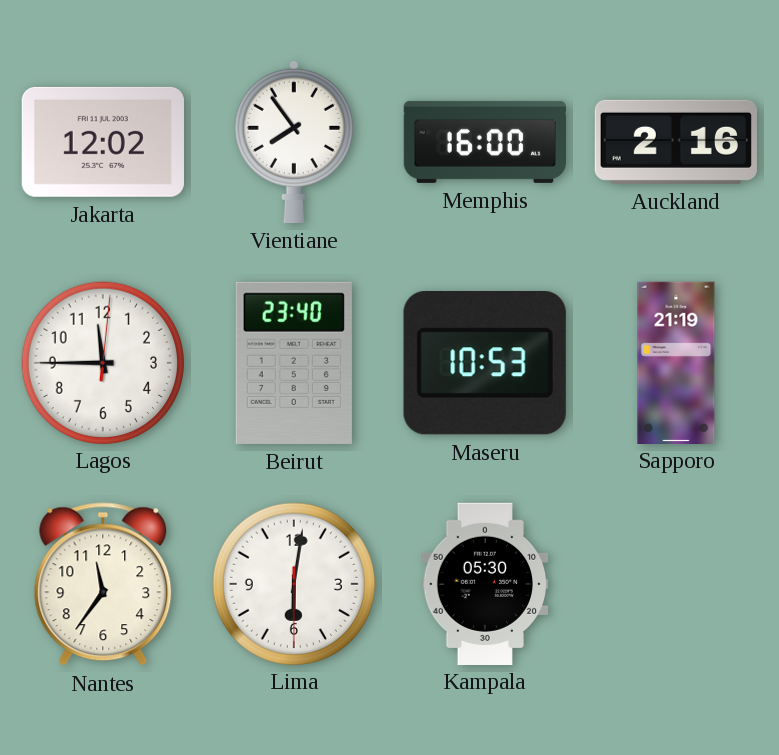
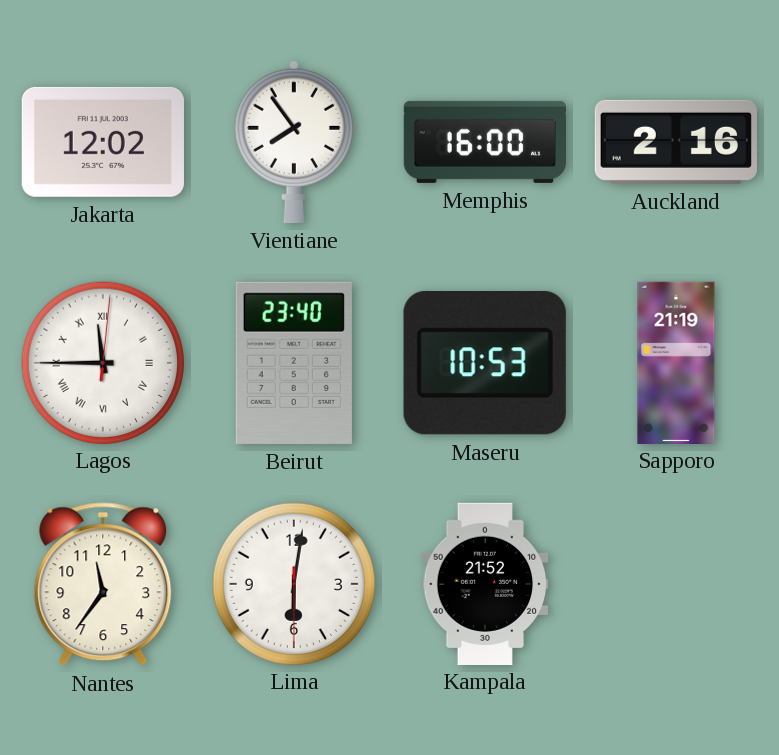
Lagos numerals: Arabic -> Roman (102, 362)
Kampala: 05:30 -> 21:52 (485, 583)
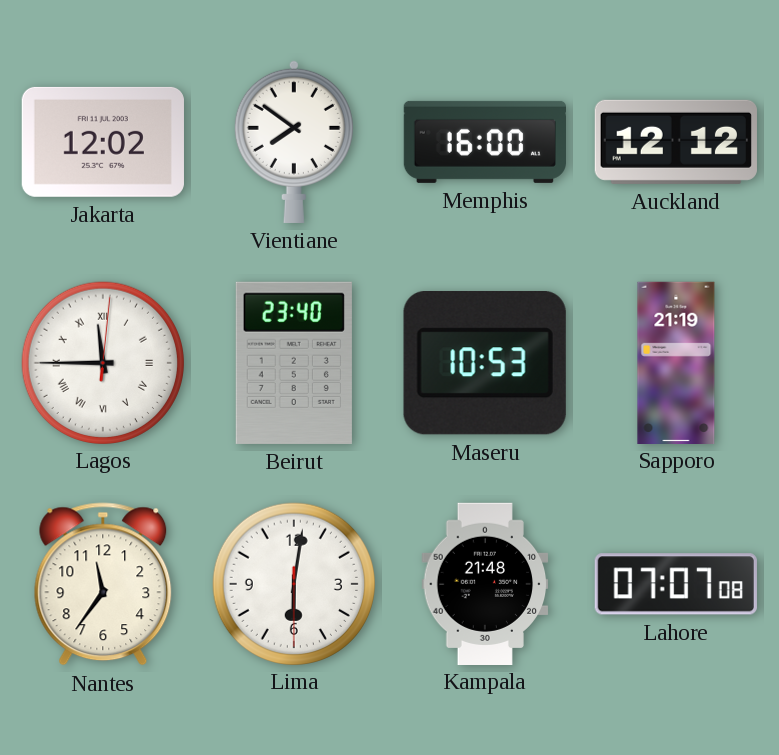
Vientiane: 7:54 -> 7:51 (294, 141)
Auckland: 2:16 -> 12:12 (676, 142)
Kampala: 21:52 -> 21:48 (485, 583)
Lahore: none -> 07:07 (676, 584)
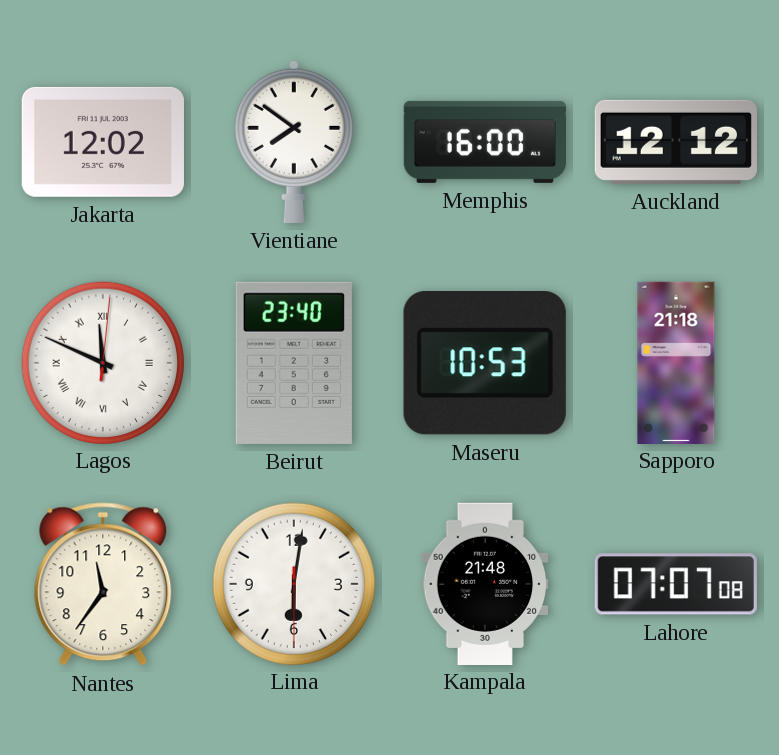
Lagos: 11:45 -> 11:49 (102, 362)
Sapporo: 21:19 -> 21:18 (676, 362)
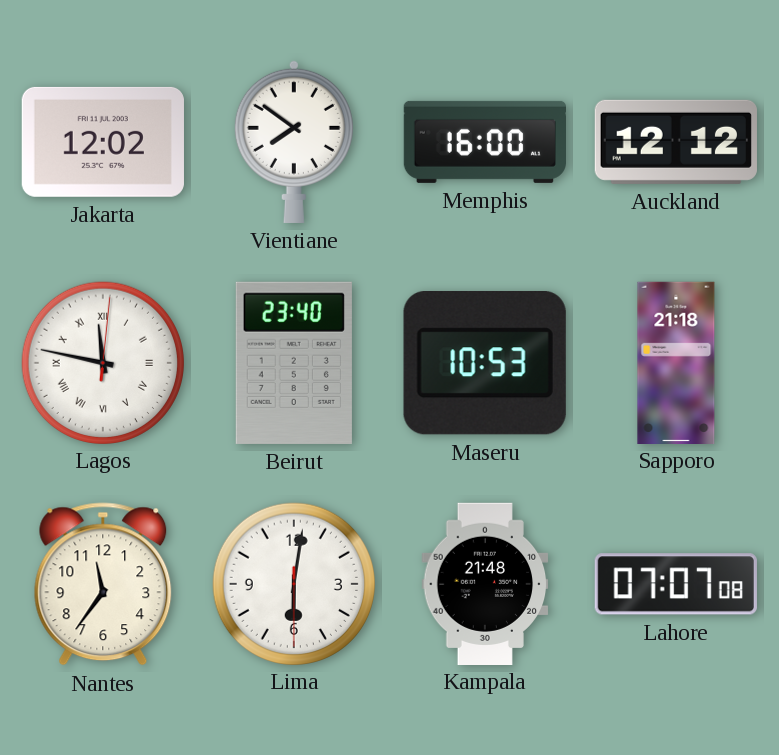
Lagos: 11:49 -> 11:47 (102, 362)
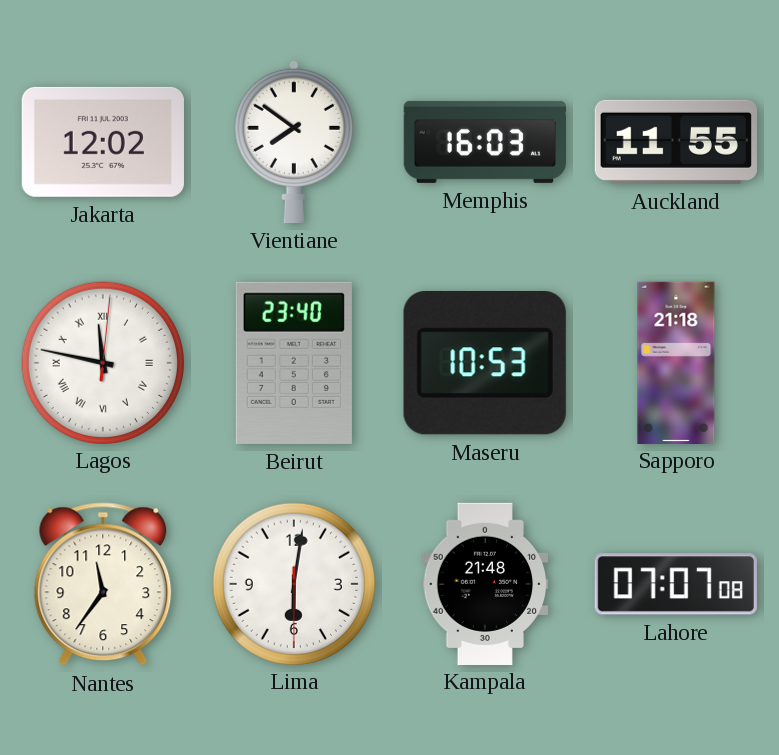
Memphis: 16:00 -> 16:03 (484, 142)
Auckland: 12:12 -> 11:55 (676, 142)
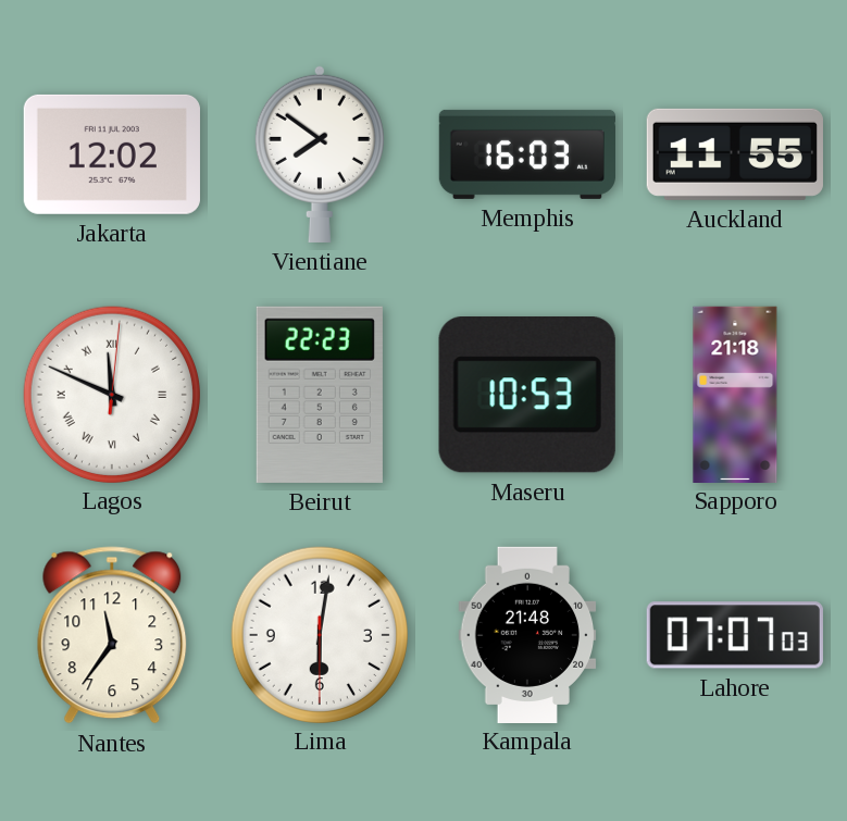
Lagos: 11:47 -> 11:49 (111, 394)
Beirut: 23:40 -> 22:23 (320, 395)
Lahore: 07:07:08 -> 07:07:03 (735, 635)
